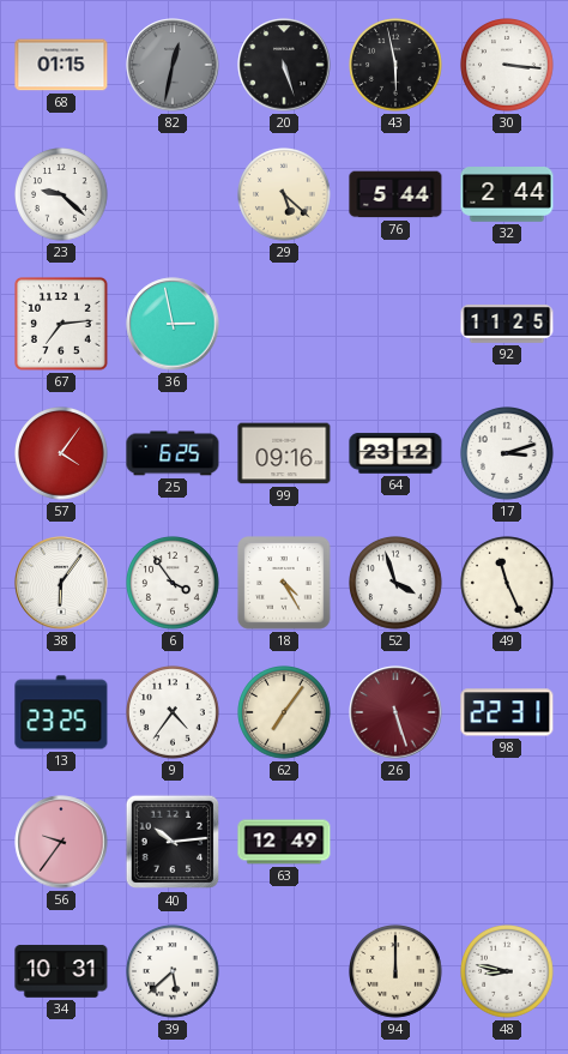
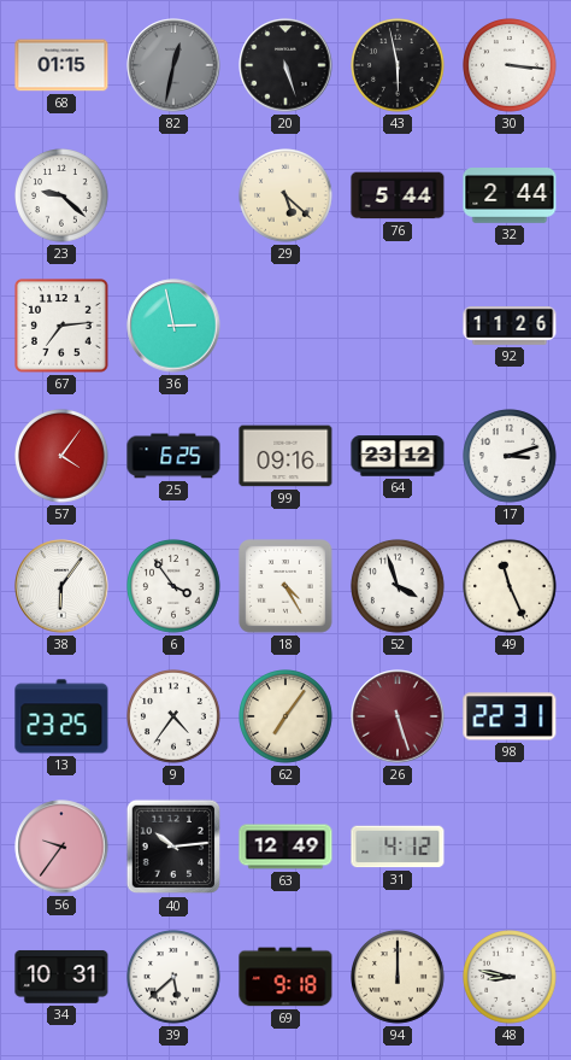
92: 11:25 -> 11:26 (510, 326)
31: none -> 4:12 (398, 847)
69: none -> 9:18 (285, 977)
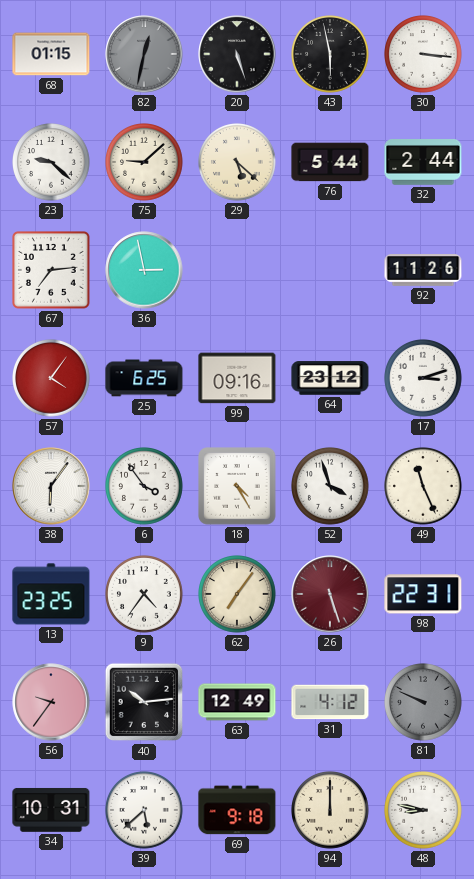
75: none -> 9:08 (145, 163)
81: none -> 9:49 (424, 703)
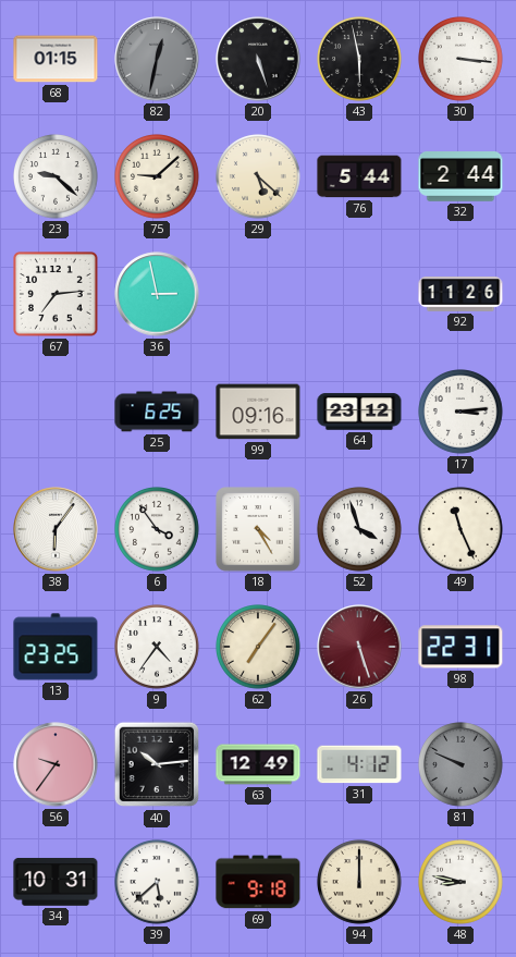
57: 4:06 -> none (52, 379)
17: 3:12 -> 3:14 (462, 413)
